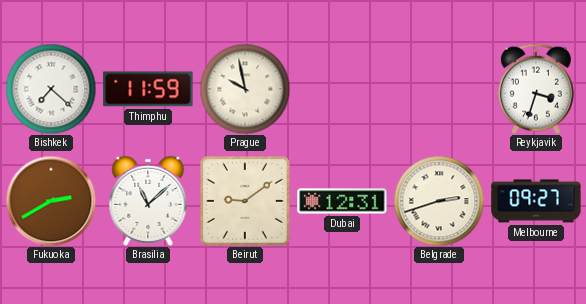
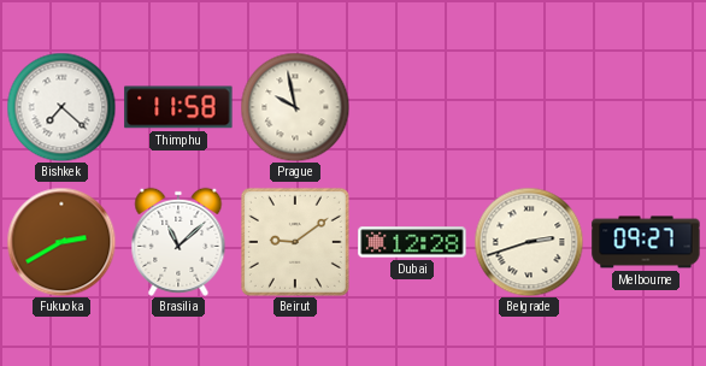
Thimphu: 11:59 -> 11:58 (178, 107)
Reykjavik: 3:33 -> none (536, 89)
Dubai: 12:31 -> 12:28 (412, 242)
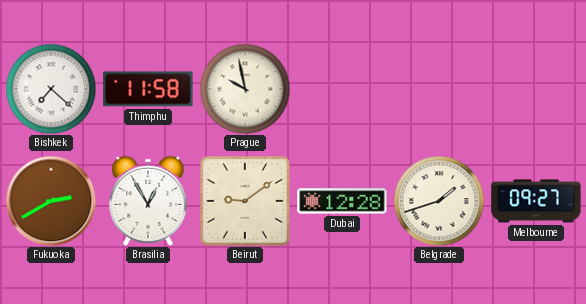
Brasilia: 11:08 -> 12:55 (148, 201)
Belgrade: 2:42 -> 1:42 (439, 201)
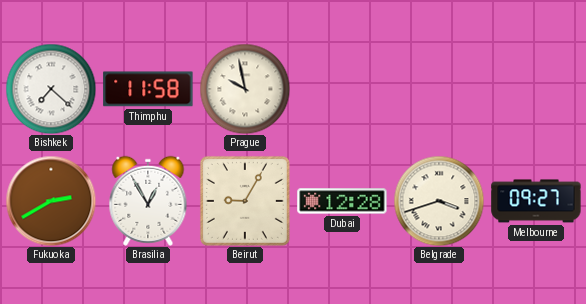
Beirut: 9:09 -> 9:05 (245, 201)
Belgrade: 1:42 -> 3:42 (439, 201)
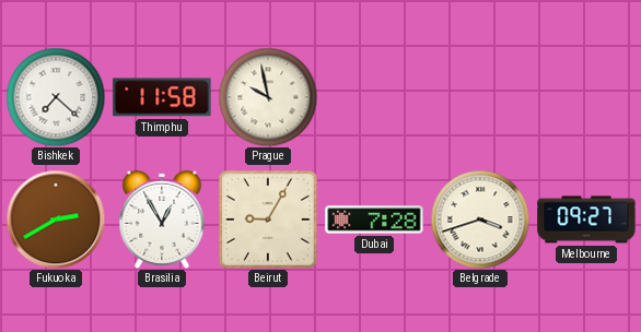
Dubai: 12:28 -> 7:28 (374, 220)
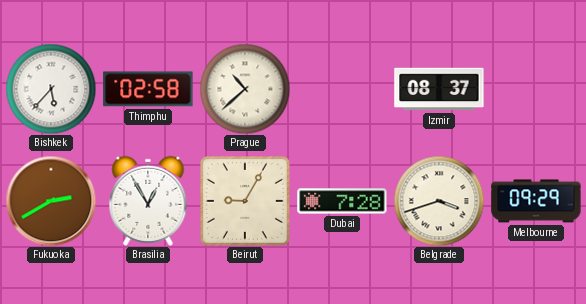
Bishkek: 7:22 -> 5:37 (51, 89)
Thimphu: 11:58 -> 02:58 (148, 89)
Prague: 9:58 -> 10:38 (245, 89)
Izmir: none -> 08:37 (439, 89)
Melbourne: 09:27 -> 09:29 (536, 201)
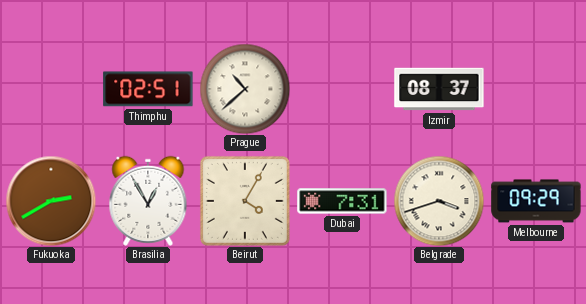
Bishkek: 5:37 -> none (51, 89)
Thimphu: 02:58 -> 02:51 (148, 89)
Beirut: 9:05 -> 4:05 (245, 201)
Dubai: 7:28 -> 7:31 (342, 201)
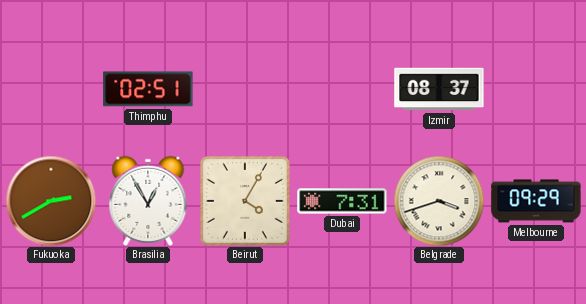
Prague: 10:38 -> none (245, 89)
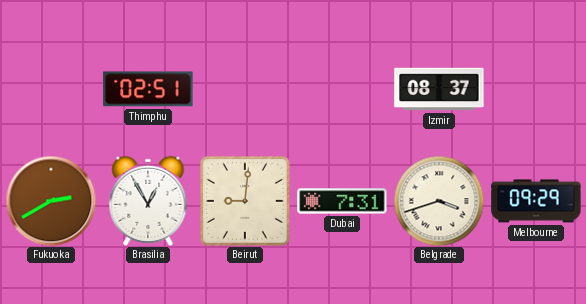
Beirut: 4:05 -> 9:01 (245, 201)
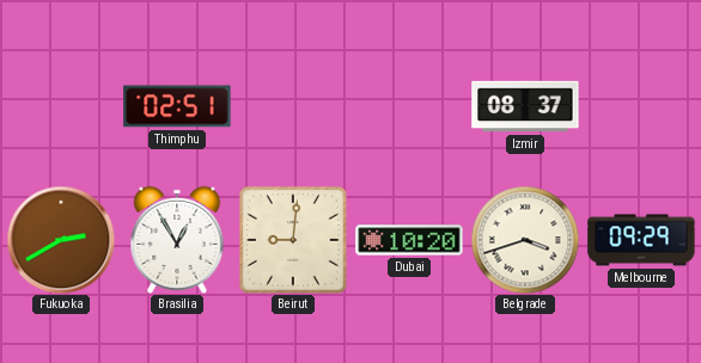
Dubai: 7:31 -> 10:20 (409, 240)
